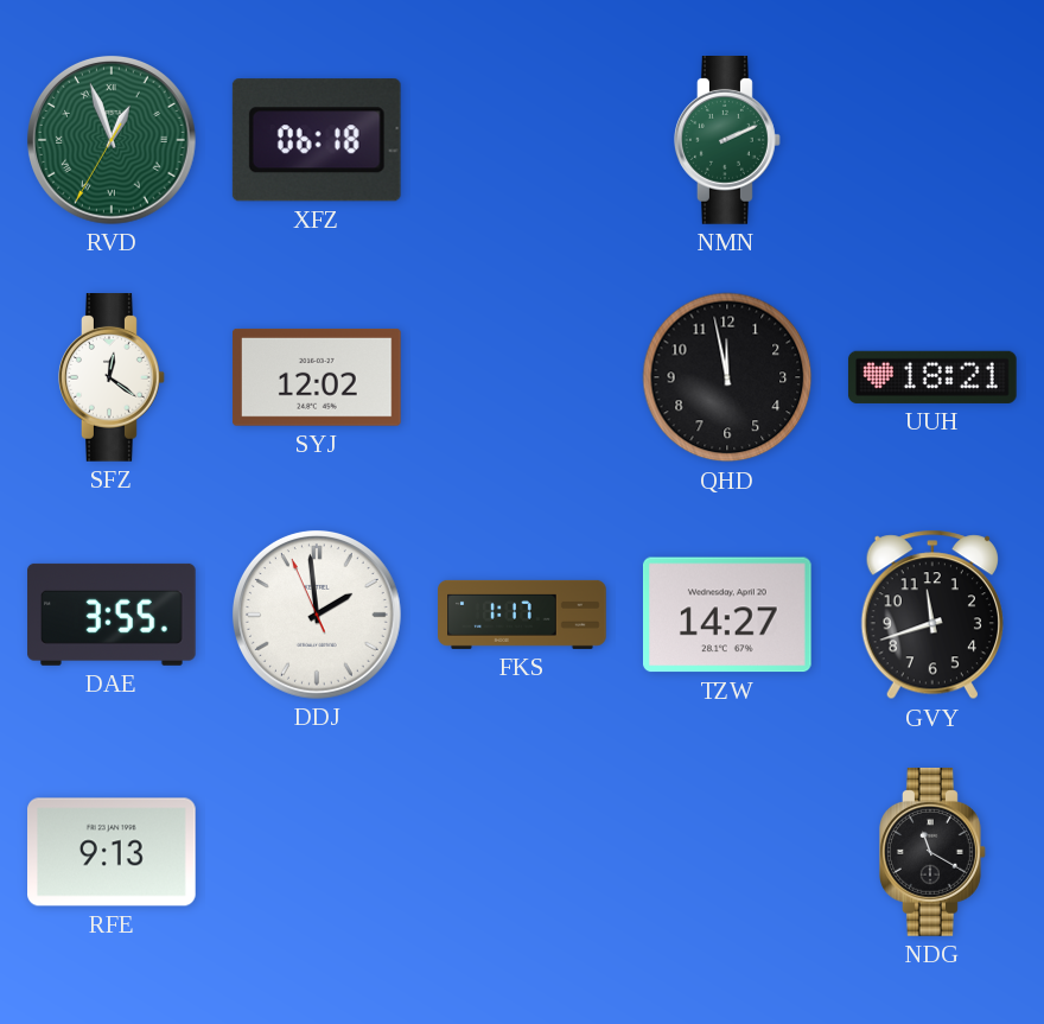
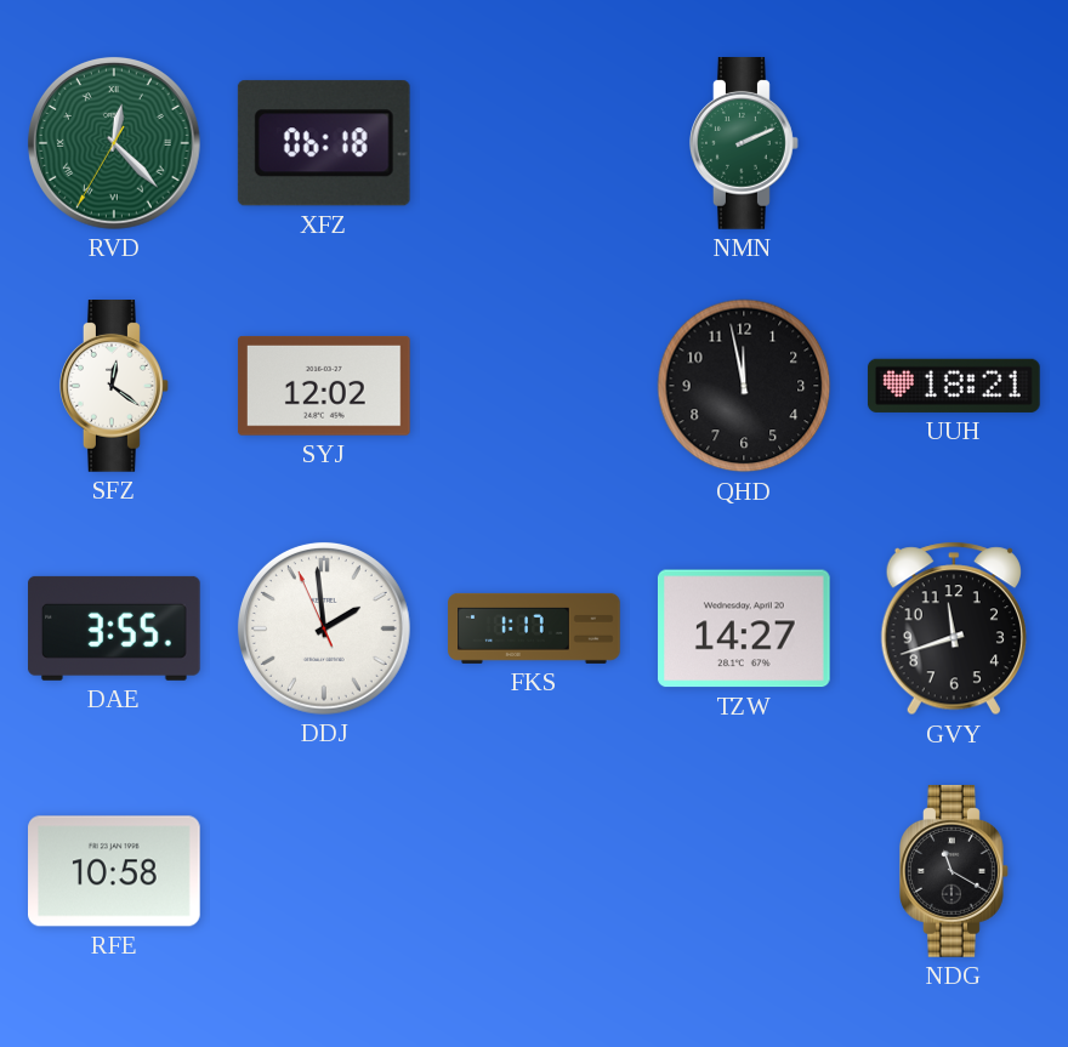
RVD: 12:56 -> 12:22 (114, 143)
RFE: 9:13 -> 10:58 (115, 871)
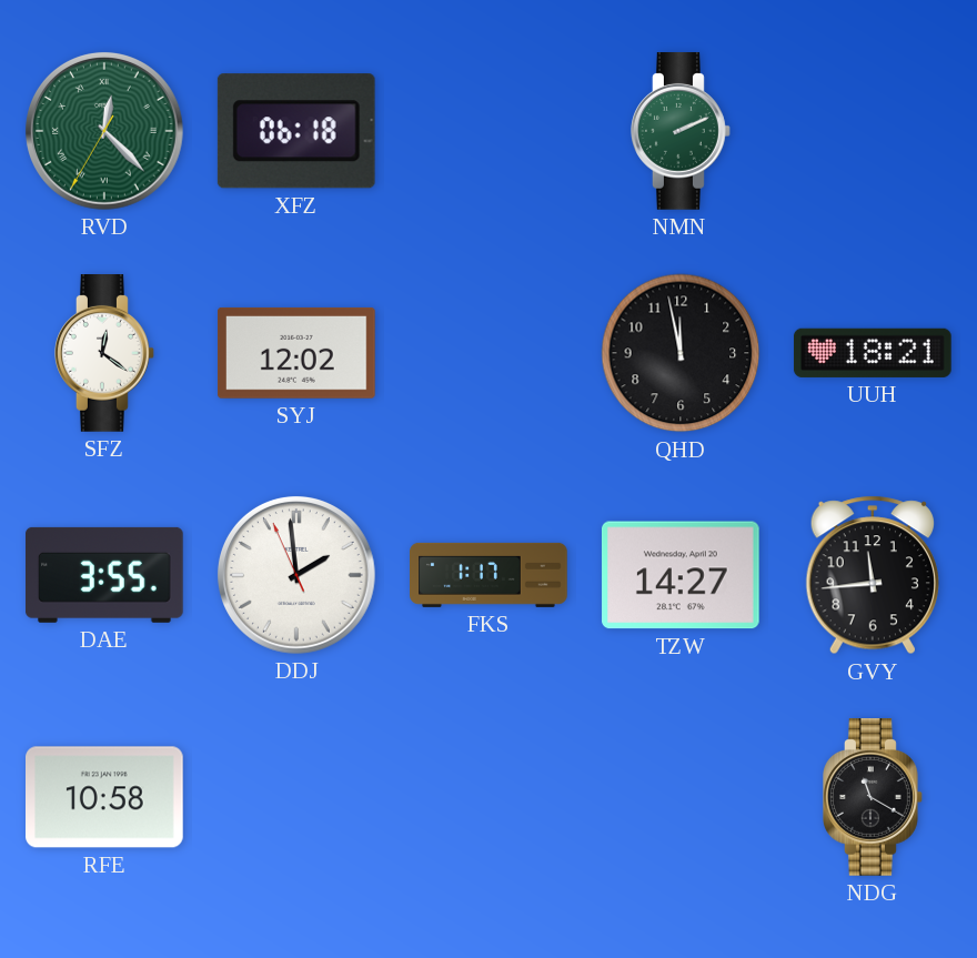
GVY: 11:42 -> 11:44 (872, 575)
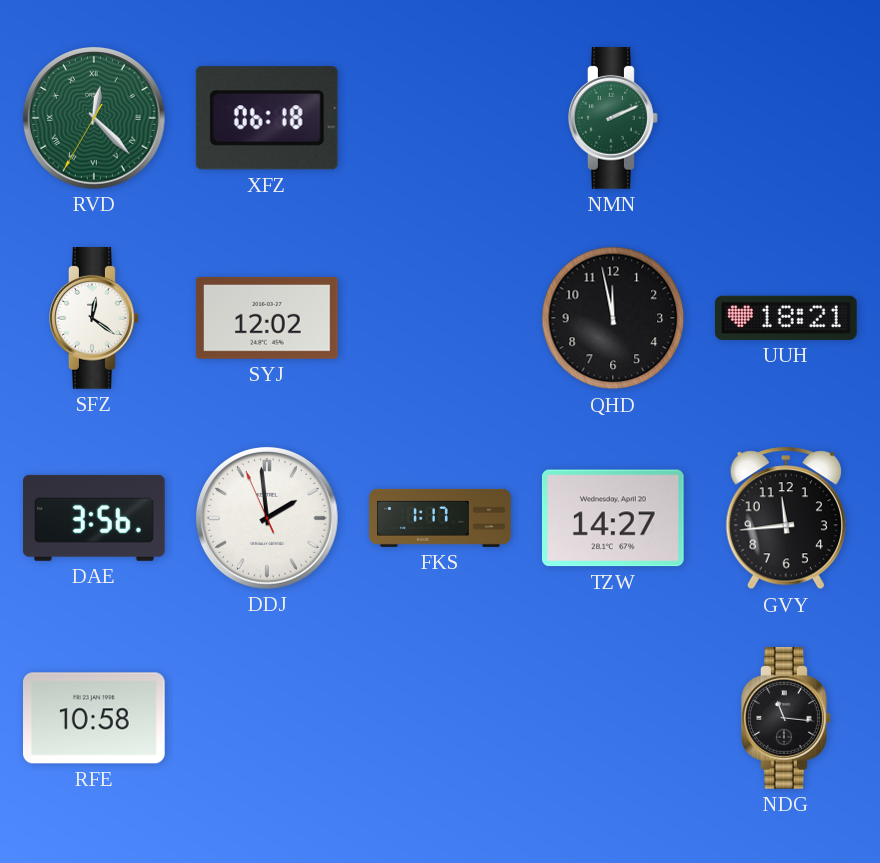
DAE: 3:55 -> 3:56 (95, 518)
NDG: 11:20 -> 11:16 (787, 719)
